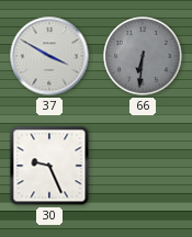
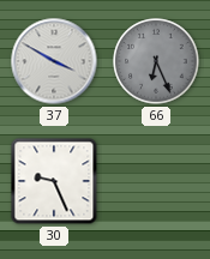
66: 6:31 -> 6:26 (156, 61)
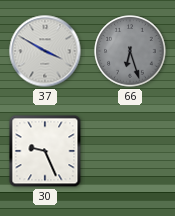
66: 6:26 -> 6:27 (130, 51)
